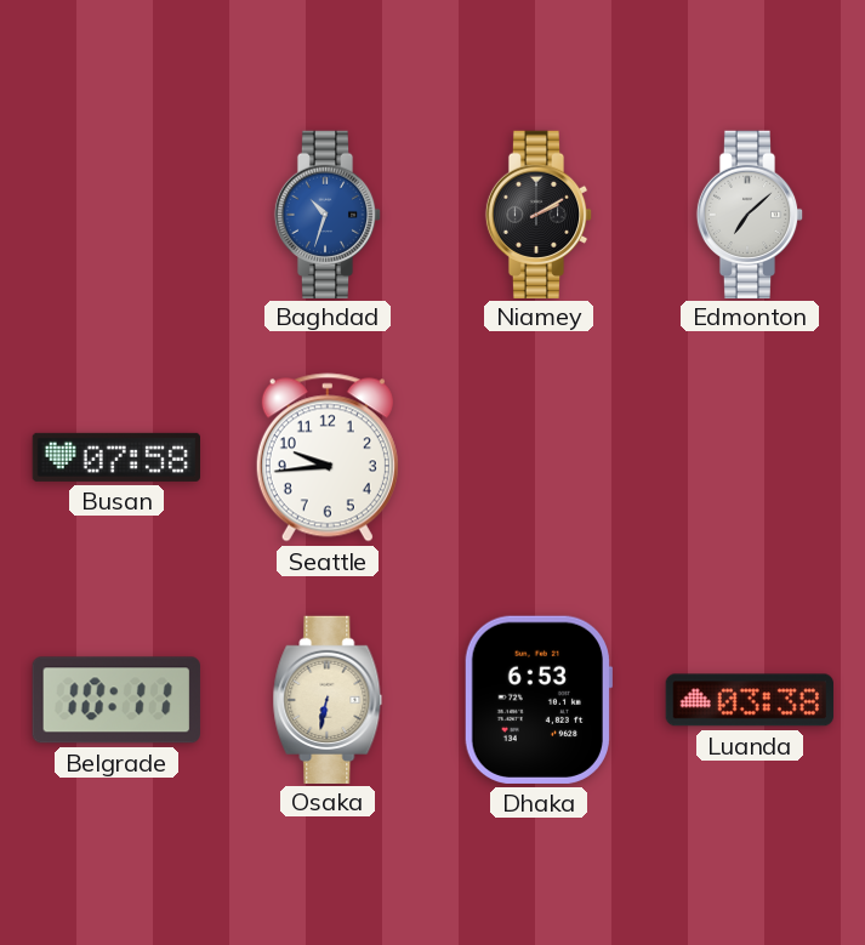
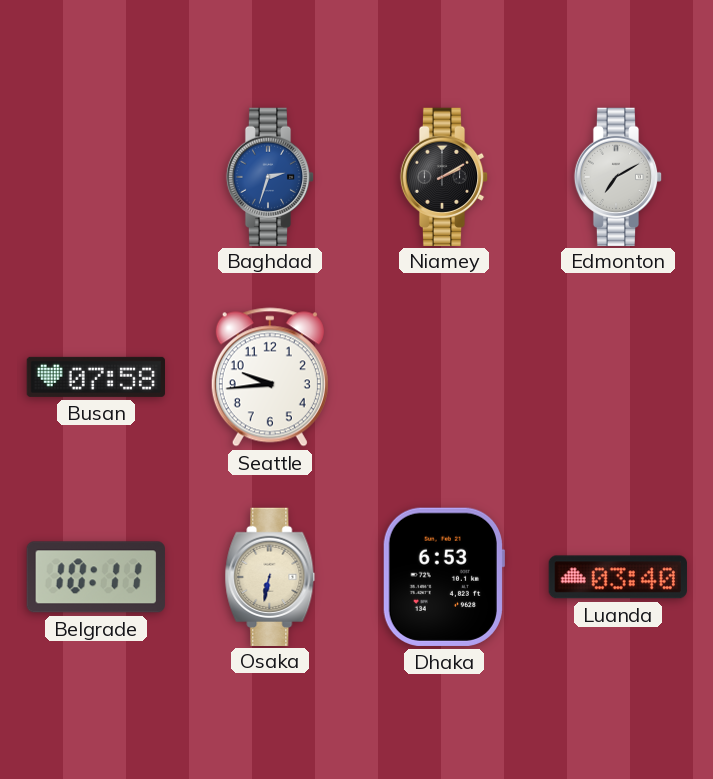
Baghdad: 10:33 -> 2:33 (270, 176)
Edmonton: 7:08 -> 7:10 (618, 176)
Luanda: 03:38 -> 03:40 (618, 577)
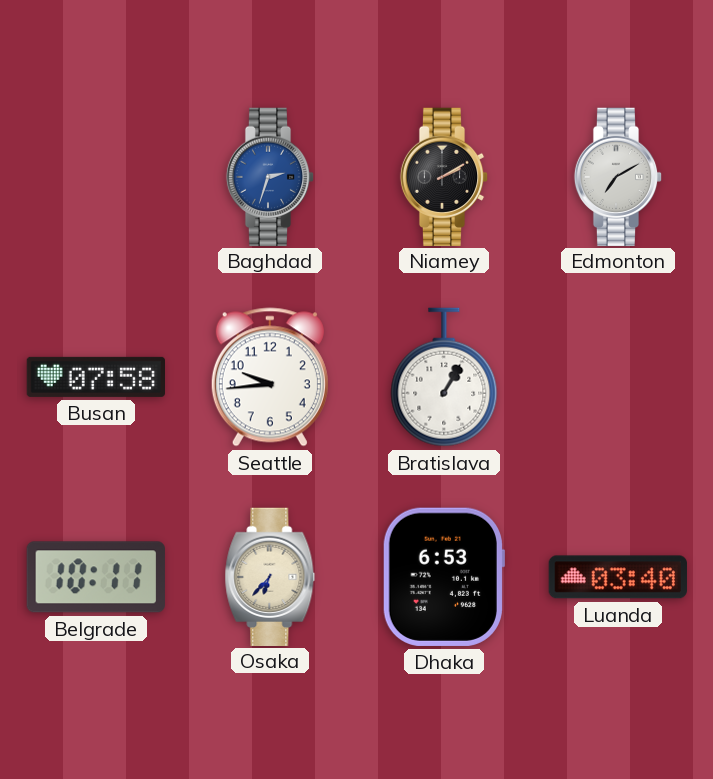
Bratislava: none -> 1:05 (444, 377)
Osaka: 6:32 -> 6:37 (270, 576)
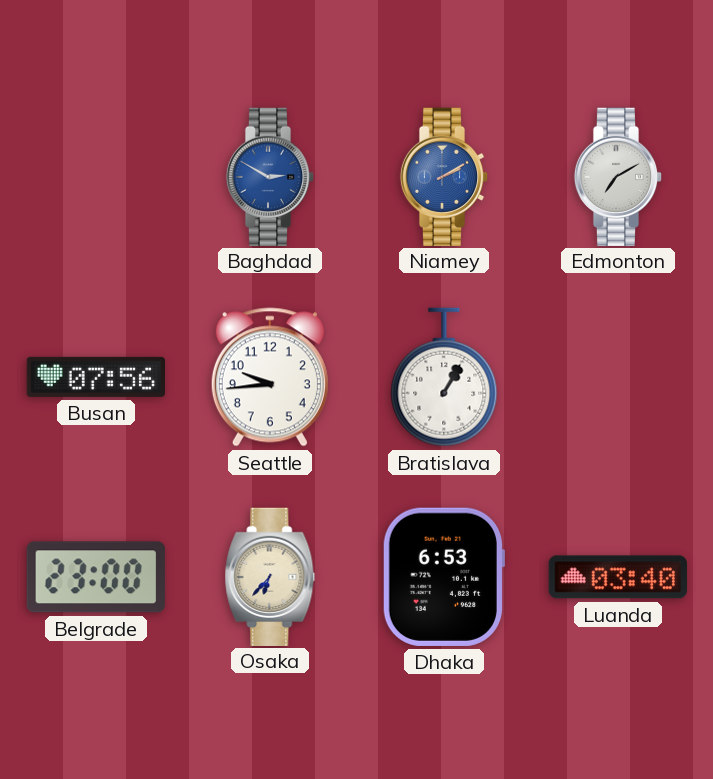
Baghdad: 2:33 -> 2:50 (270, 176)
Niamey dial: black -> blue (444, 176)
Busan: 07:58 -> 07:56 (95, 377)
Belgrade: 10:11 -> 23:00 (96, 577)
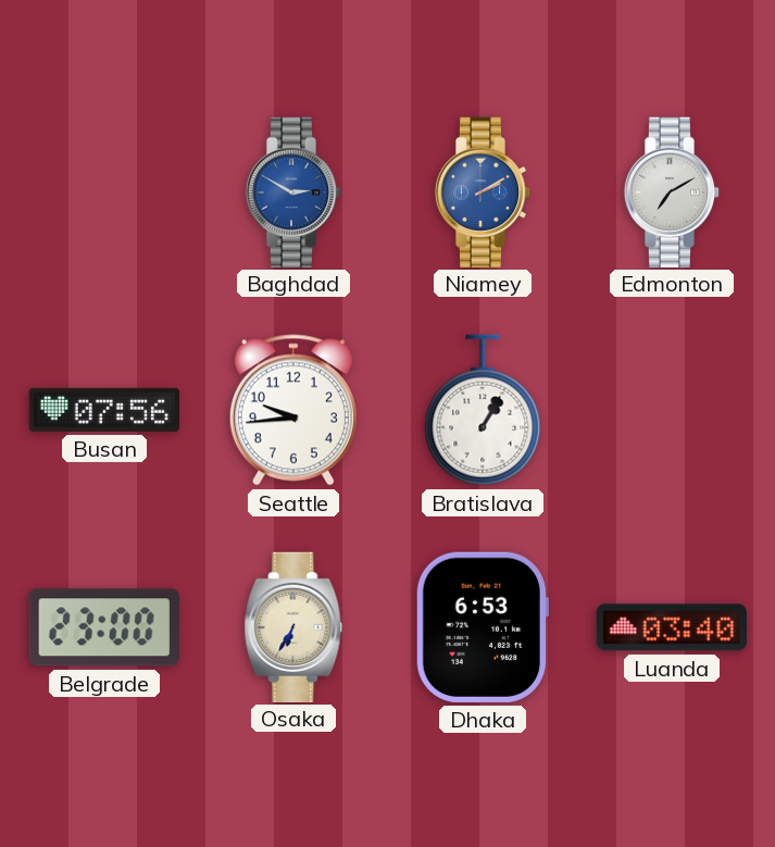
Osaka: 6:37 -> 6:35 (293, 626)
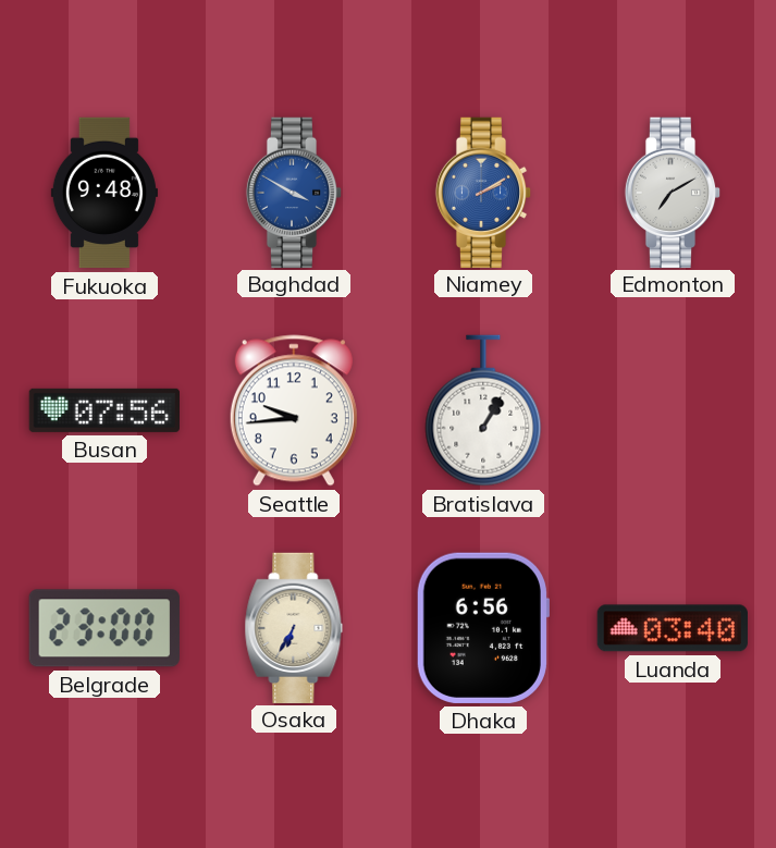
Fukuoka: none -> 9:48 (104, 193)
Baghdad: 2:50 -> 3:50 (294, 192)
Dhaka: 6:53 -> 6:56 (482, 628)
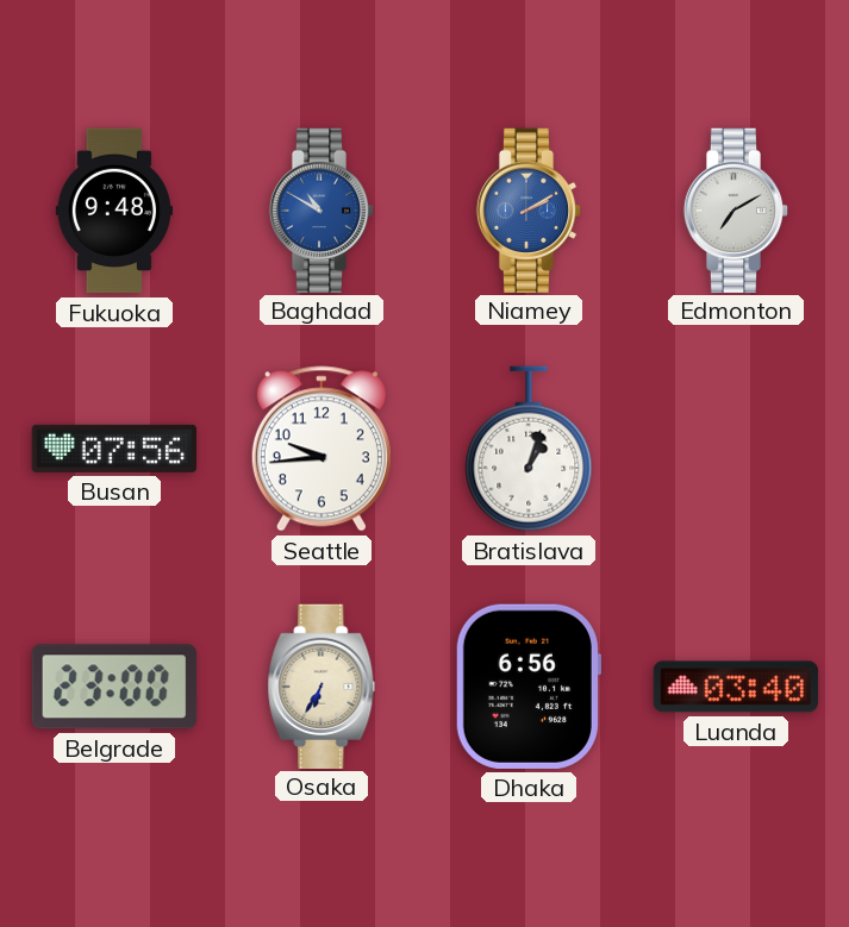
Baghdad: 3:50 -> 10:50 (322, 209)
Bratislava: 1:05 -> 1:03 (529, 449)
